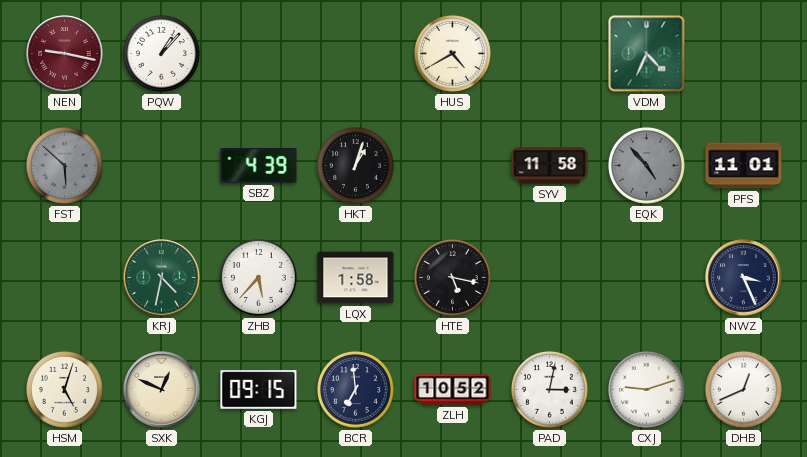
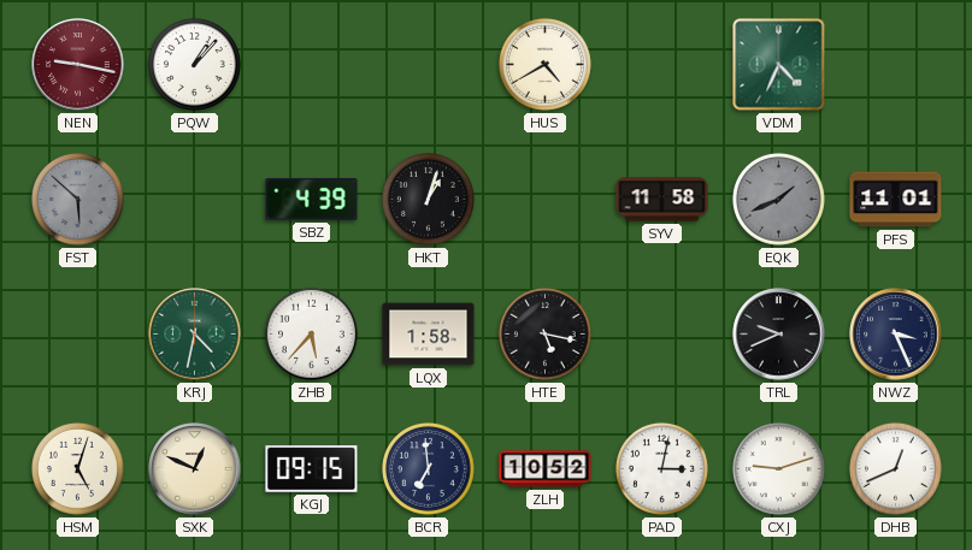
EQK: 4:53 -> 1:41 (778, 199)
TRL: none -> 9:41 (779, 335)
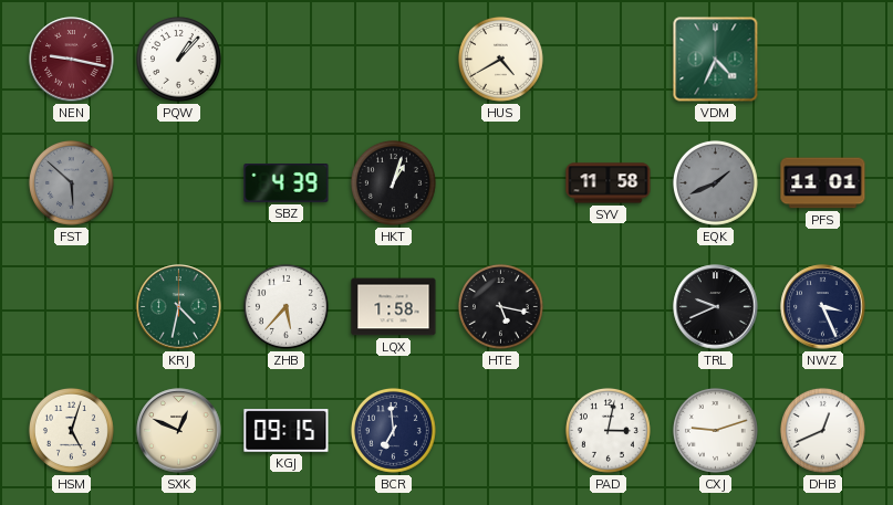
ZLH: 10:52 -> none (546, 469)
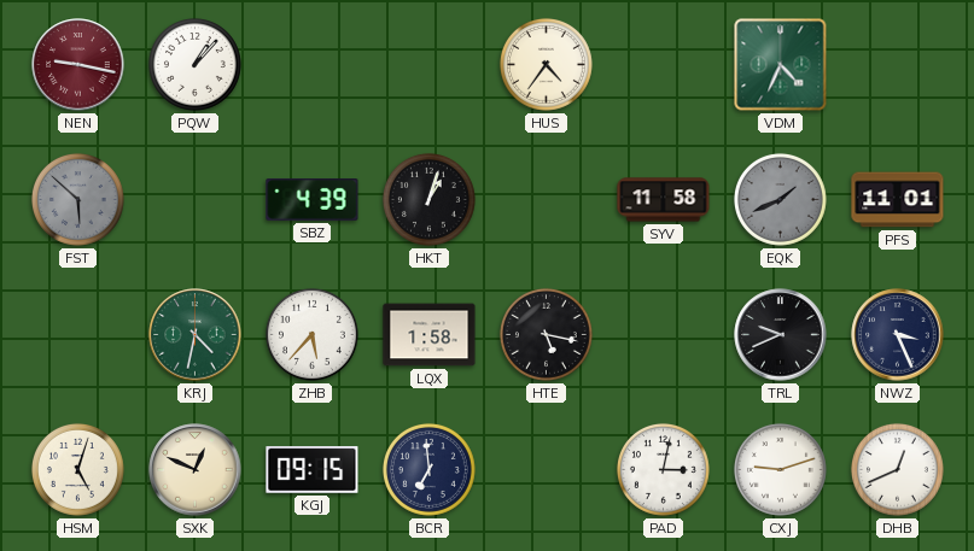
HUS: 4:40 -> 4:36 (546, 64)
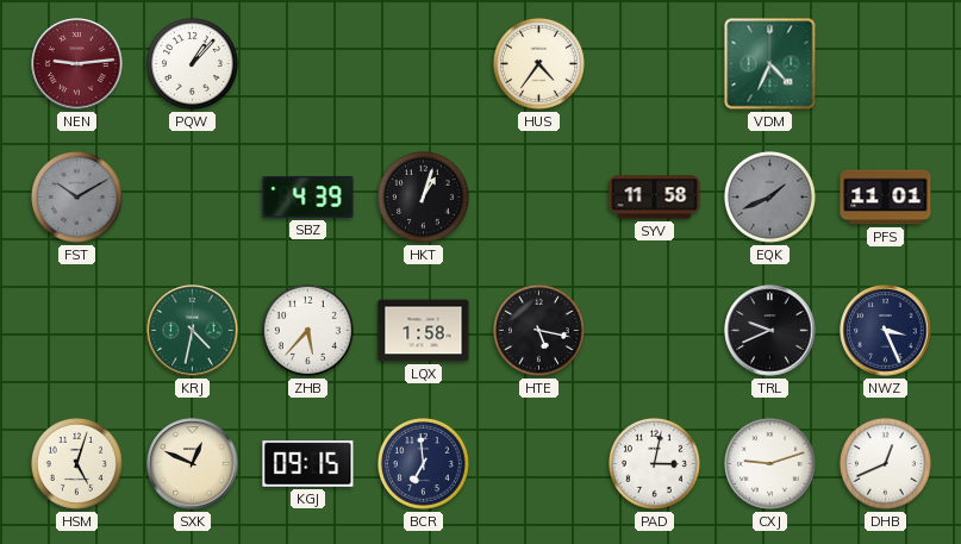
NEN: 9:17 -> 9:14 (77, 64)
FST: 5:52 -> 10:10 (76, 196)
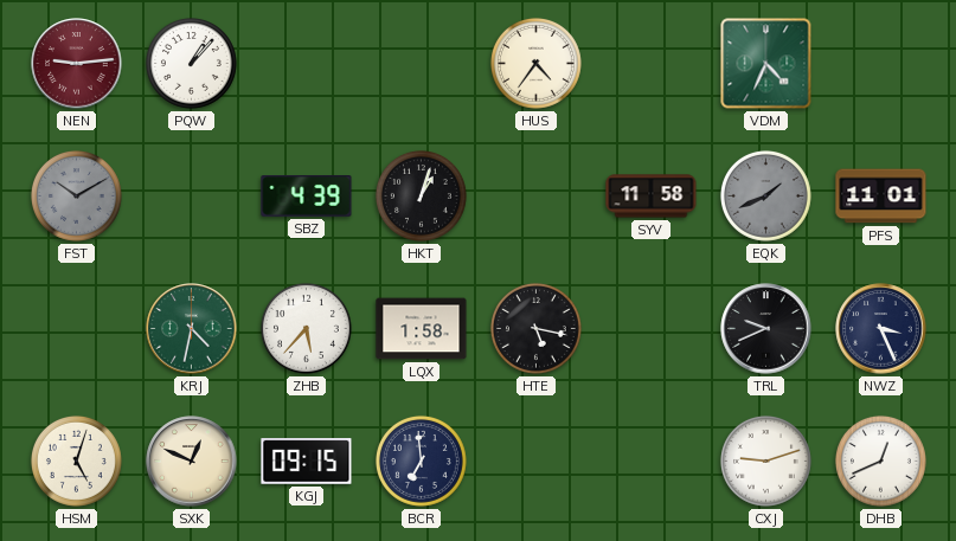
PAD: 3:02 -> none (654, 463)
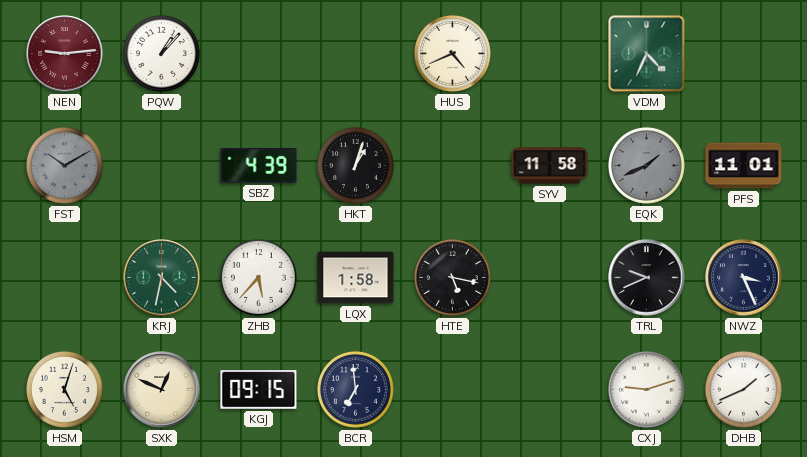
HUS: 4:36 -> 4:41 (452, 53)
DHB: 12:41 -> 1:41 (743, 389)
